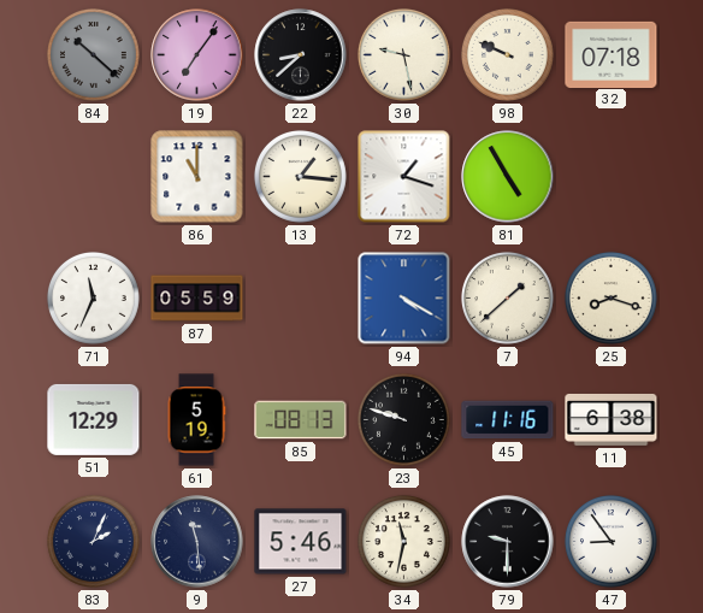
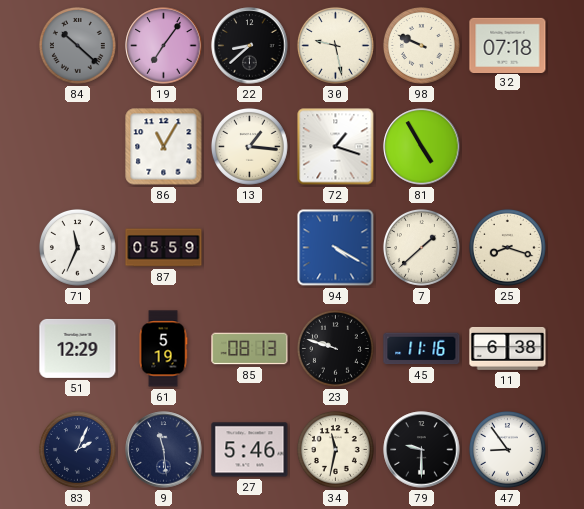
86: 11:00 -> 11:05 (164, 147)
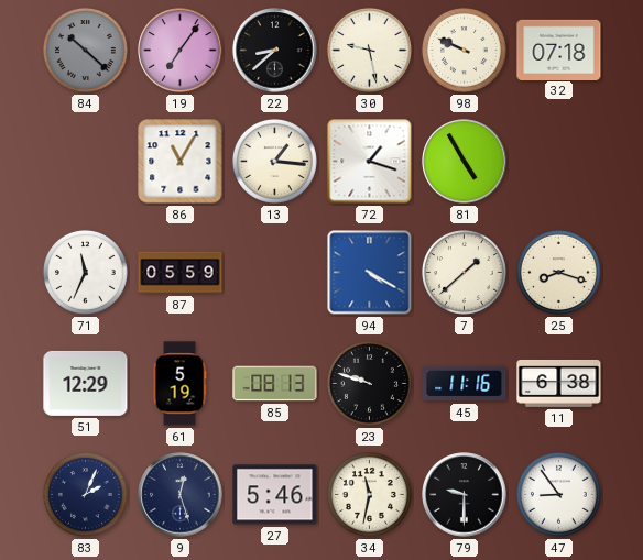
9: 11:29 -> 12:27 (181, 495)
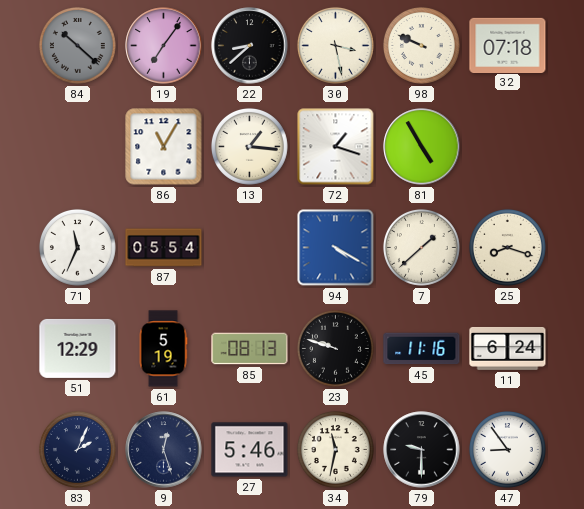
30: 9:28 -> 3:28 (335, 45)
87: 05:59 -> 05:54 (164, 248)
11: 6:38 -> 6:24 (508, 348)
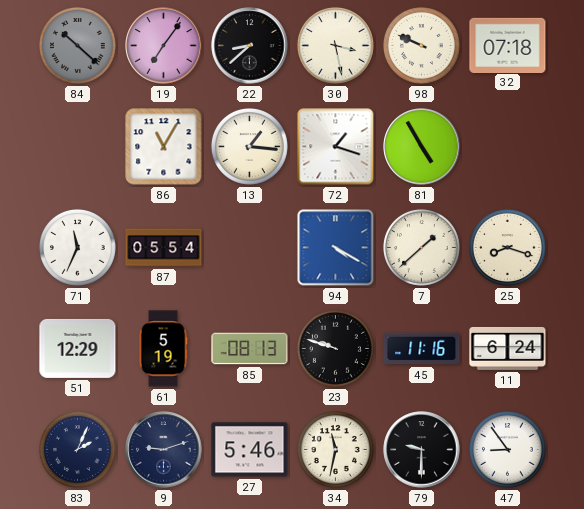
9: 12:27 -> 9:12 (164, 450)
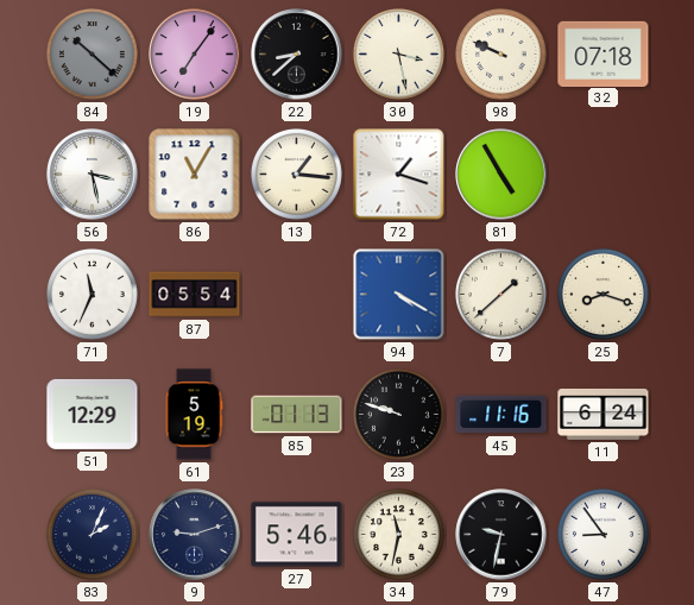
56: none -> 3:28 (93, 175)
85: 08:13 -> 01:13 (297, 415)
79: 9:30 -> 9:32 (501, 535)
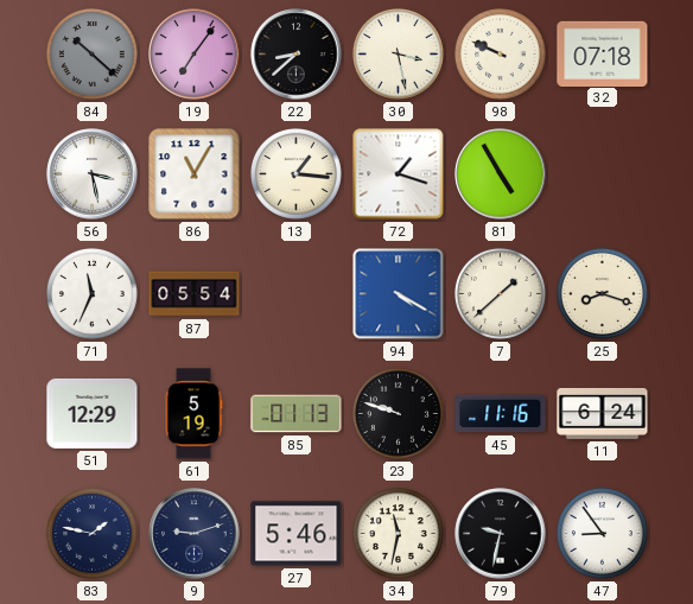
83: 2:04 -> 1:47 (91, 533)
